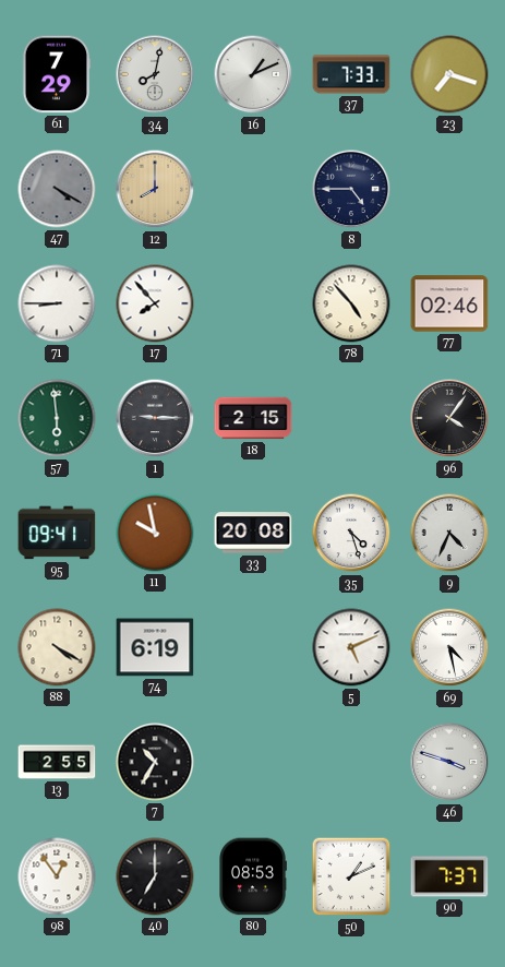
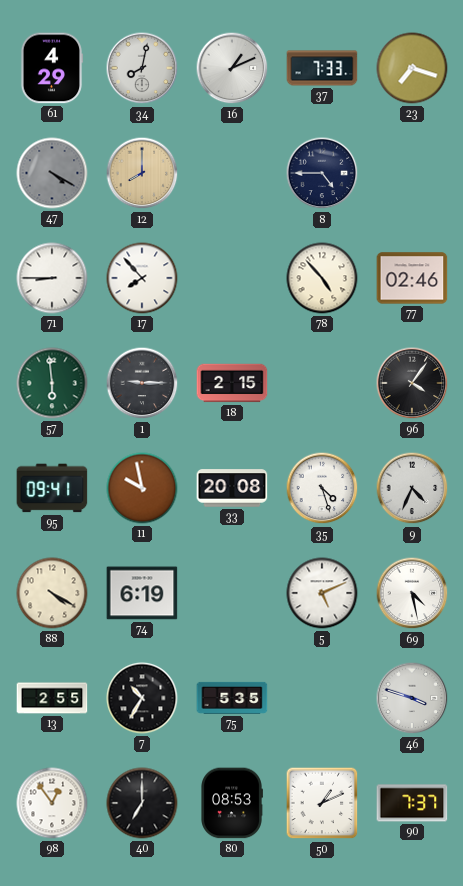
61: 7:29 -> 4:29 (52, 68)
75: none -> 5:35 (232, 698)
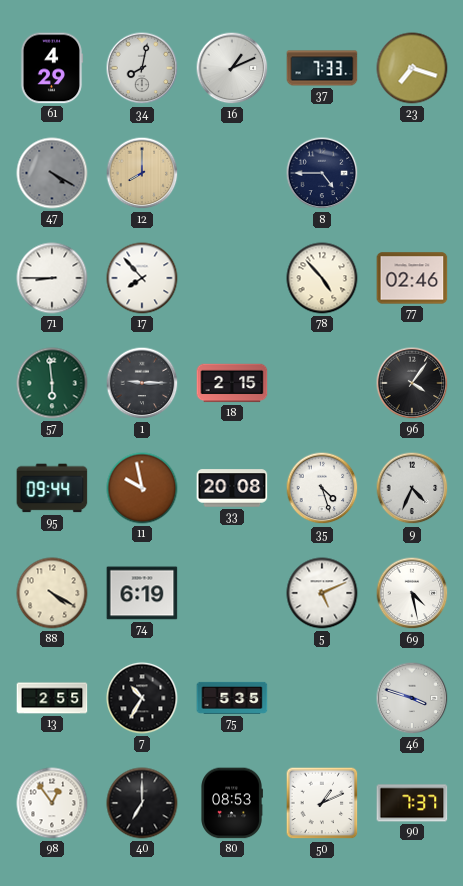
95: 09:41 -> 09:44 (52, 488)
